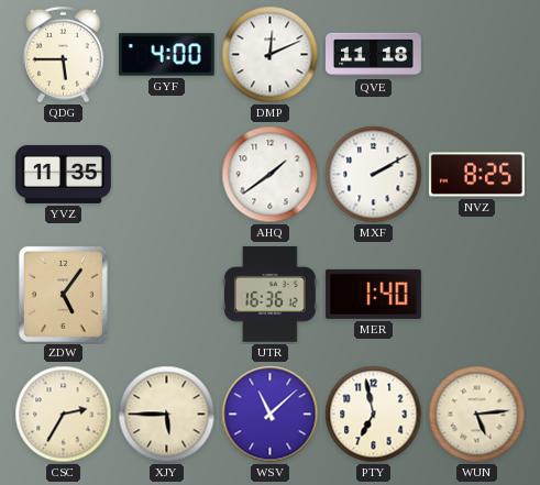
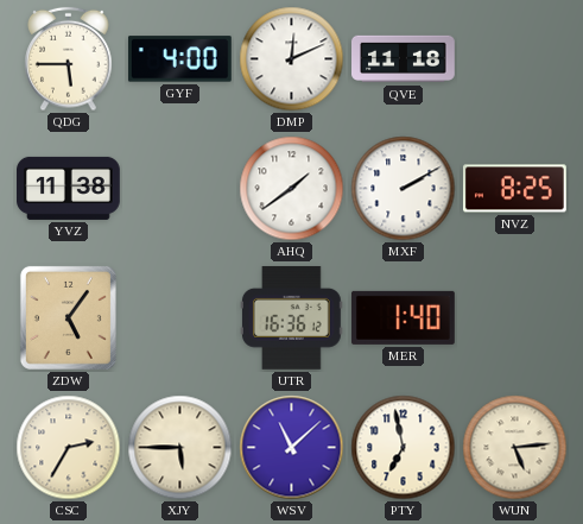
YVZ: 11:35 -> 11:38 (69, 188)
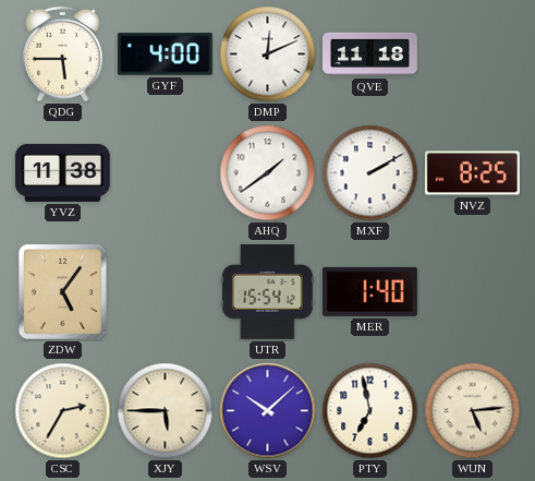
UTR: 16:36 -> 15:54 (267, 291)
WSV: 11:08 -> 10:08 (268, 411)
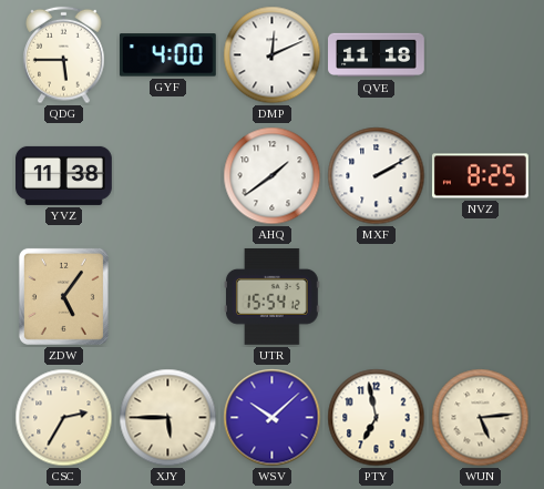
MER: 1:40 -> none (369, 291)
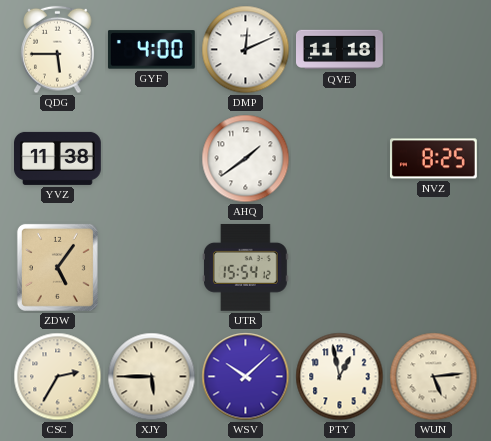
MXF: 2:10 -> none (377, 176)
PTY: 6:58 -> 12:58 (340, 377)
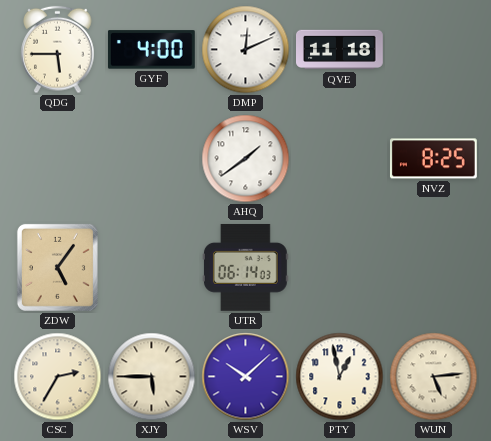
YVZ: 11:38 -> none (58, 158)
UTR: 15:54 -> 06:14 (245, 267)
